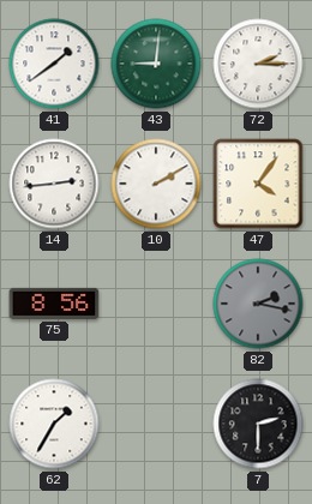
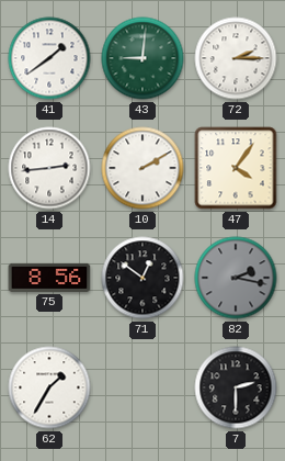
71: none -> 12:51 (142, 278)
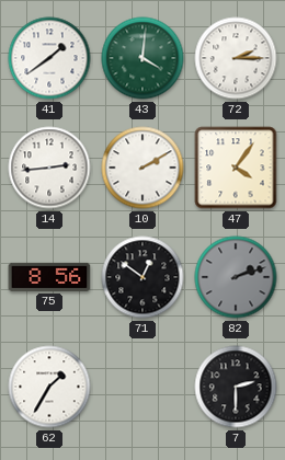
43: 9:01 -> 4:01 (142, 58)
82: 2:17 -> 2:12 (236, 277)
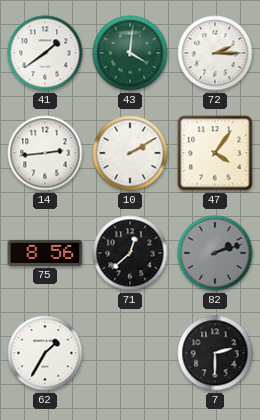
71: 12:51 -> 12:38 (130, 253)
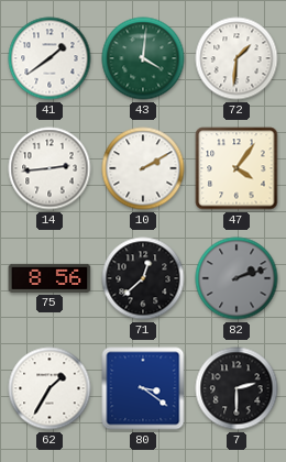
72: 2:15 -> 1:31 (237, 58)
80: none -> 3:21 (143, 388)
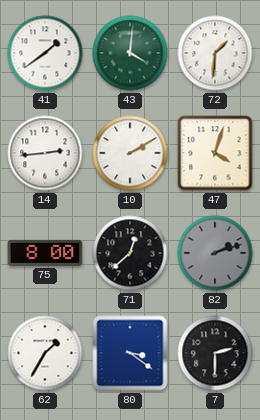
47: 4:06 -> 4:03 (215, 153)
75: 8:56 -> 8:00 (45, 253)
